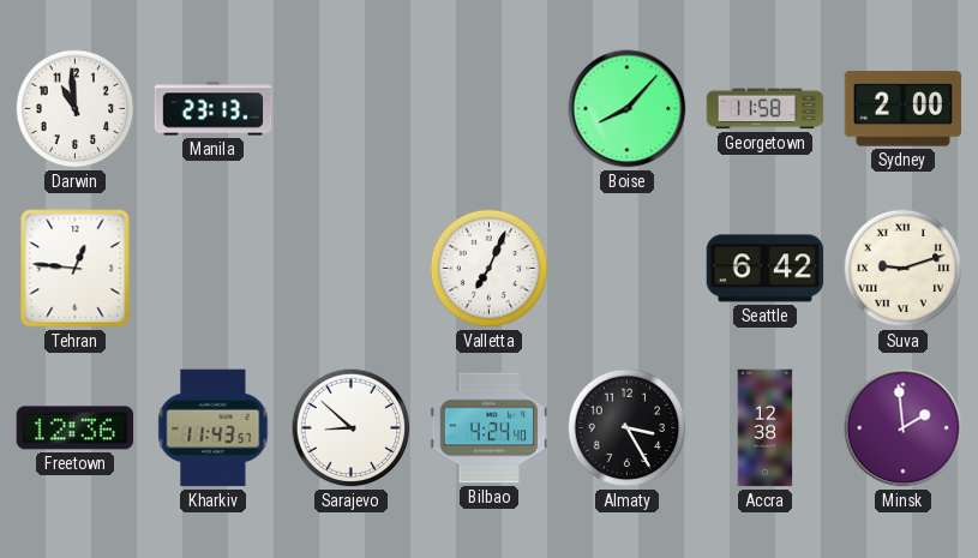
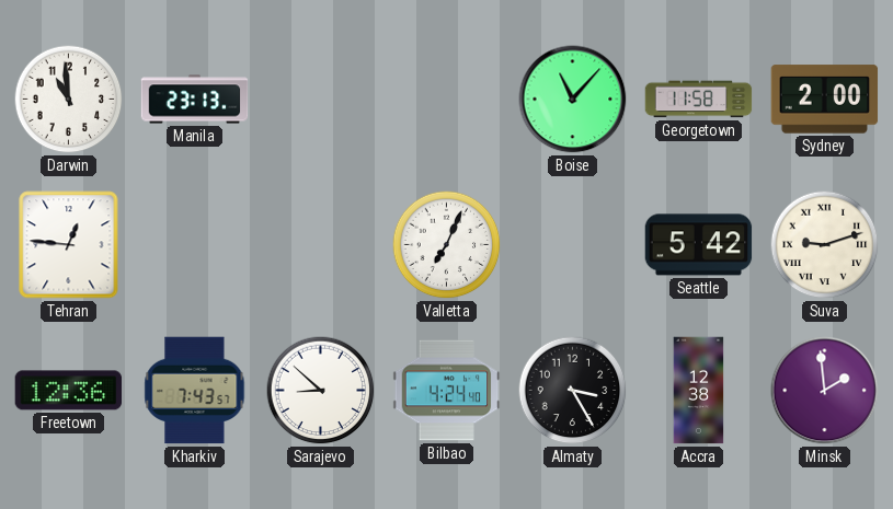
Boise: 8:07 -> 11:07 (573, 100)
Seattle: 6:42 -> 5:42 (699, 245)
Kharkiv: 11:43 -> 7:43 (195, 391)
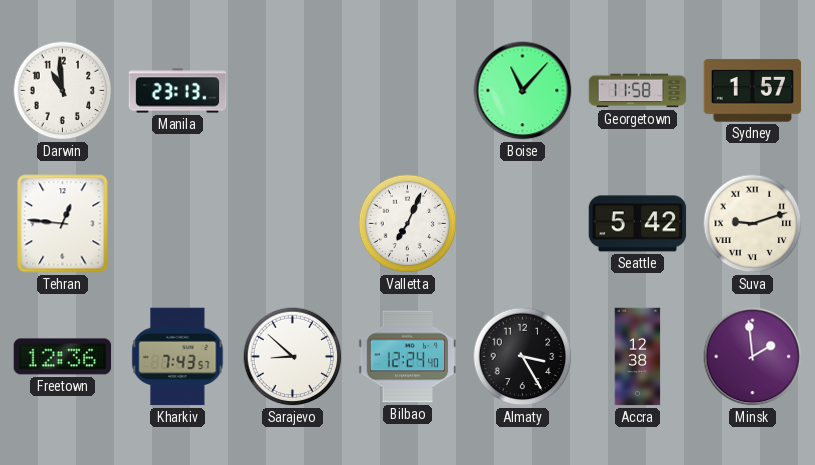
Sydney: 2:00 -> 1:57 (753, 91)
Bilbao: 4:24 -> 12:24 (408, 357)
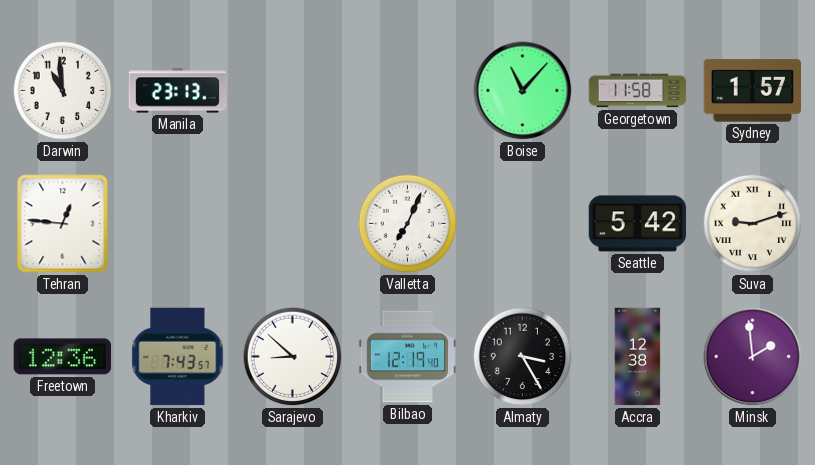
Bilbao: 12:24 -> 12:19 (408, 357)
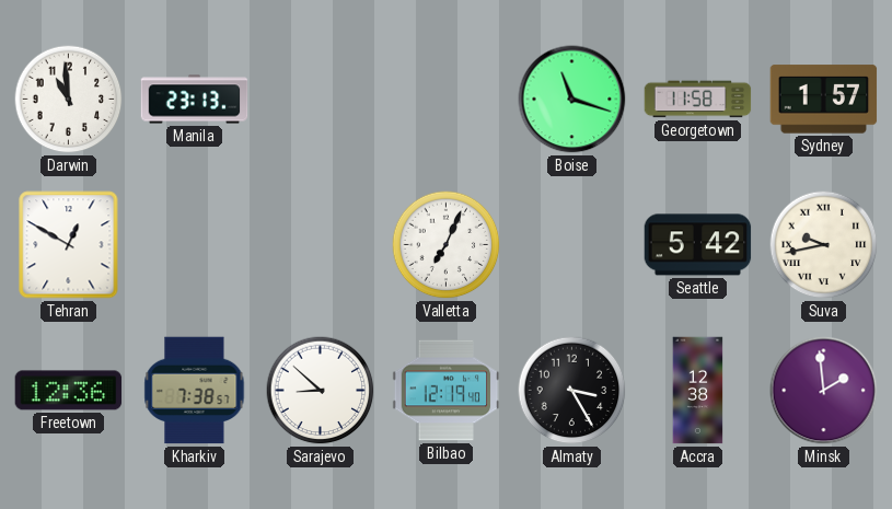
Boise: 11:07 -> 11:18 (572, 100)
Tehran: 12:46 -> 12:50 (69, 245)
Suva: 9:12 -> 9:43 (824, 245)
Kharkiv: 7:43 -> 7:38 (195, 391)
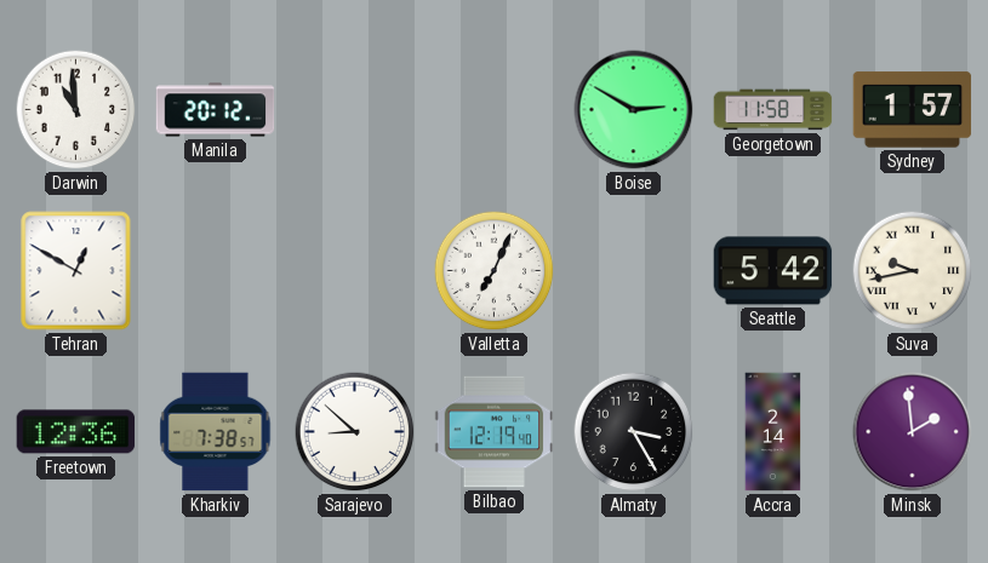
Manila: 23:13 -> 20:12 (216, 110)
Boise: 11:18 -> 2:50 (634, 110)
Accra: 12:38 -> 2:14 (773, 432)
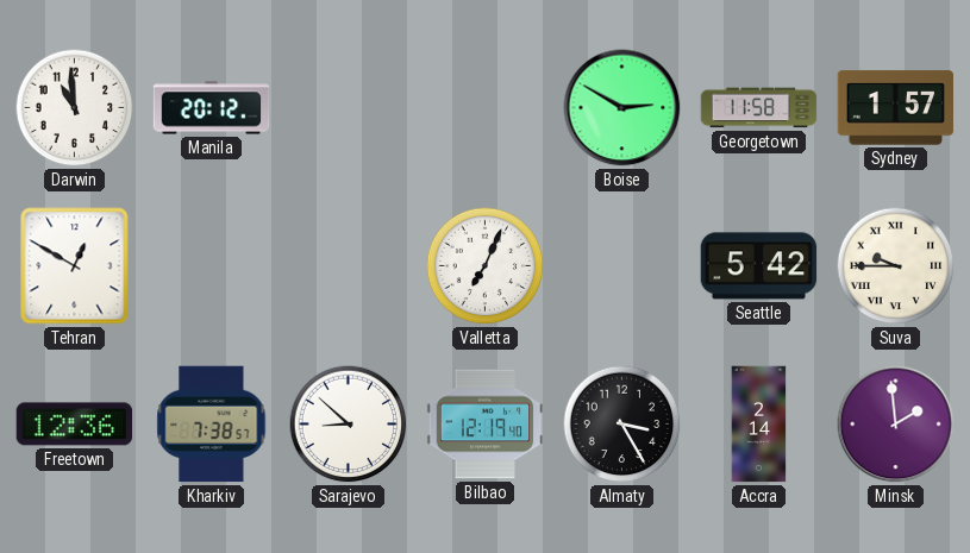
Suva: 9:43 -> 9:45 (896, 266)
